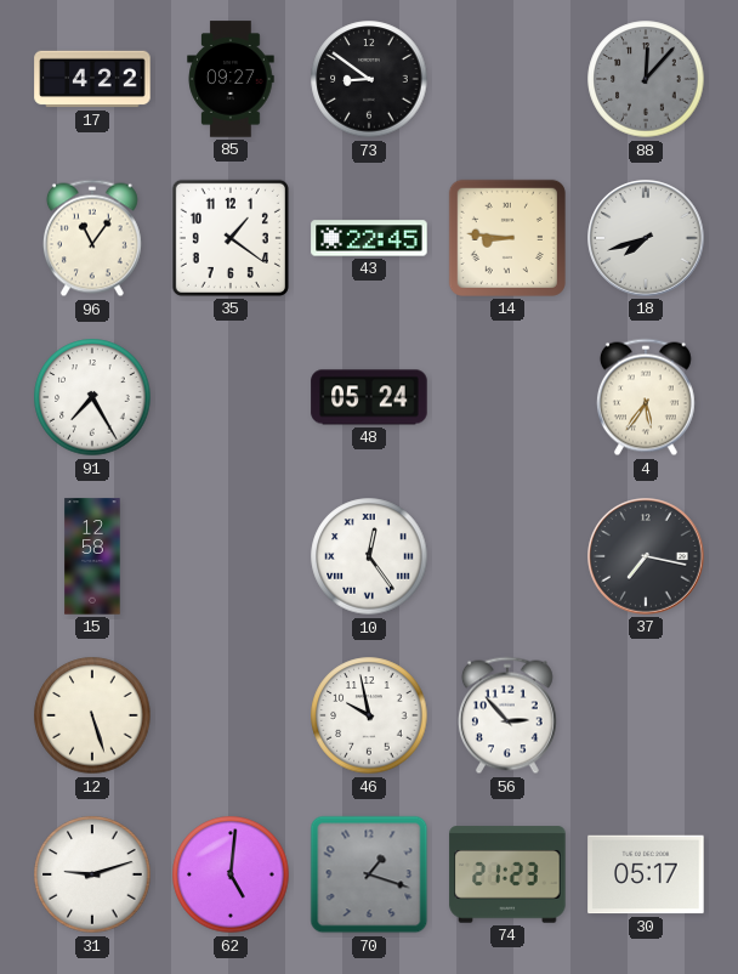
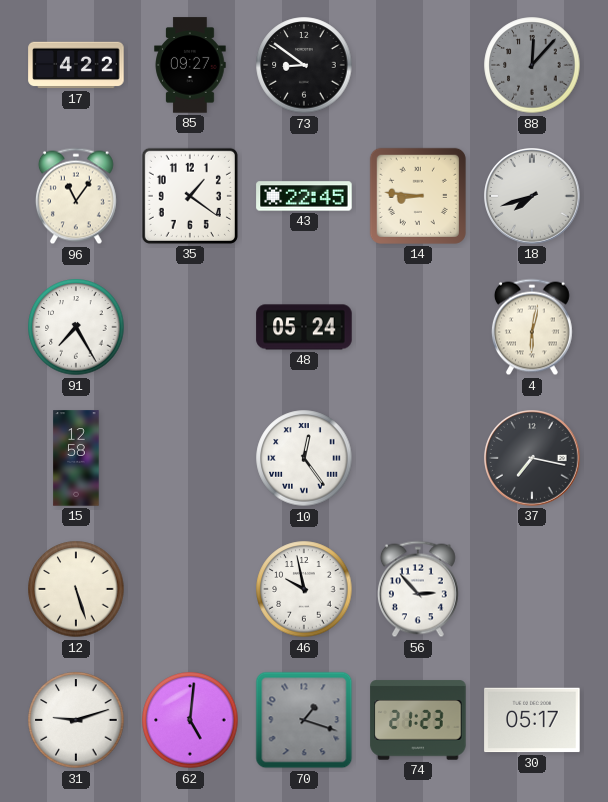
4: 5:36 -> 6:02 (532, 327)
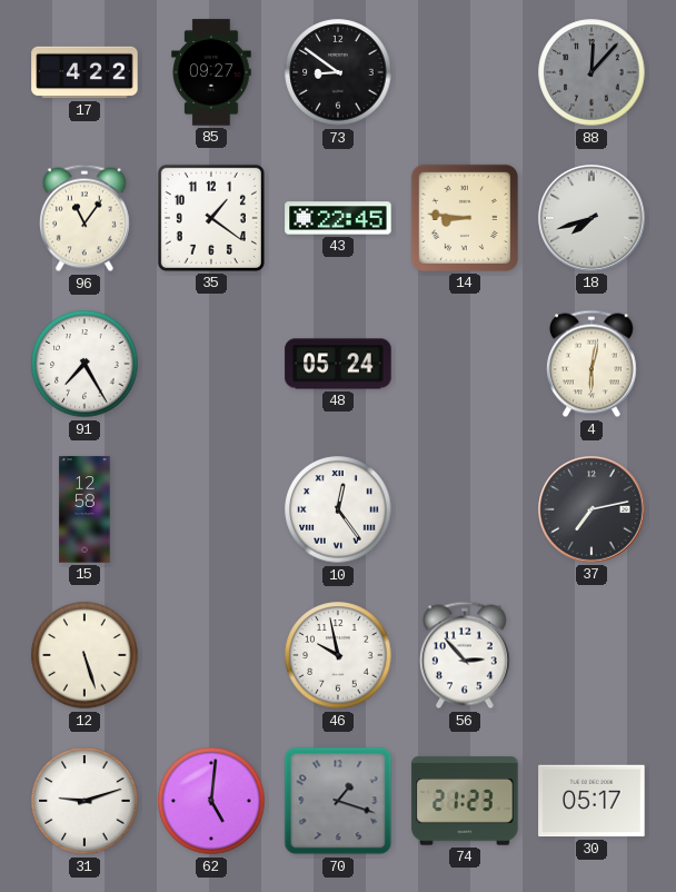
37: 7:17 -> 7:13 (591, 509)
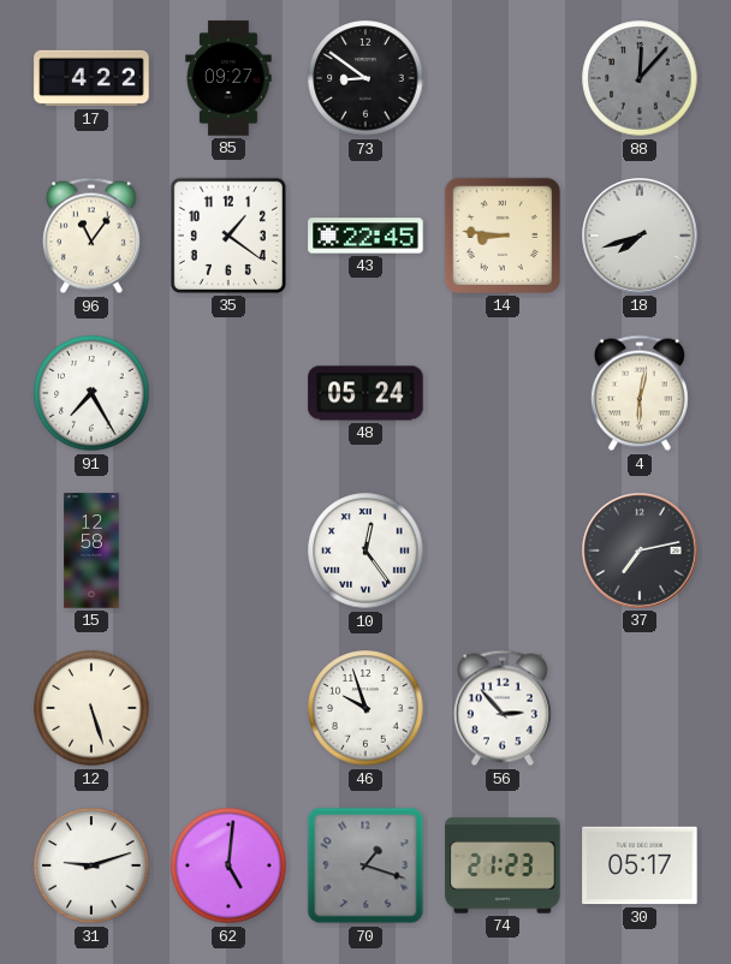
46: 9:58 -> 9:57 (365, 708)
